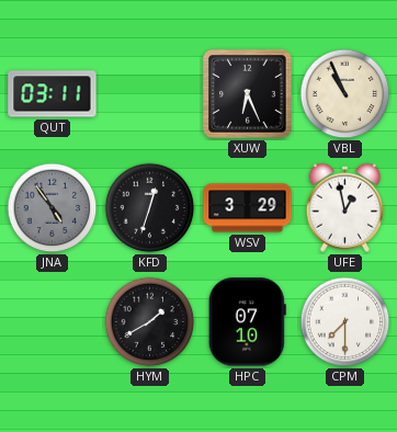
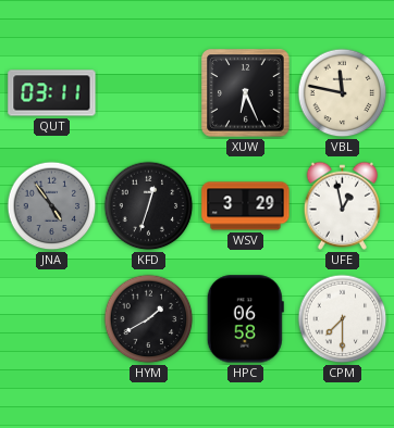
VBL: 10:56 -> 11:47 (343, 93)
HPC: 07:10 -> 06:58 (245, 319)
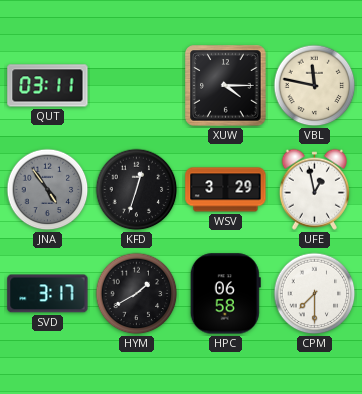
XUW: 6:26 -> 4:15 (226, 86)
SVD: none -> 3:17 (48, 294)
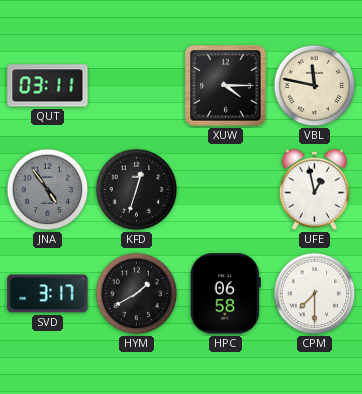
WSV: 3:29 -> none (226, 190)
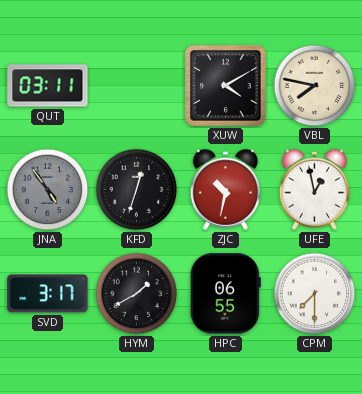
XUW: 4:15 -> 4:10 (226, 86)
VBL: 11:47 -> 7:47 (315, 86)
ZJC: none -> 10:32 (225, 189)
HPC: 06:58 -> 06:55 (225, 294)
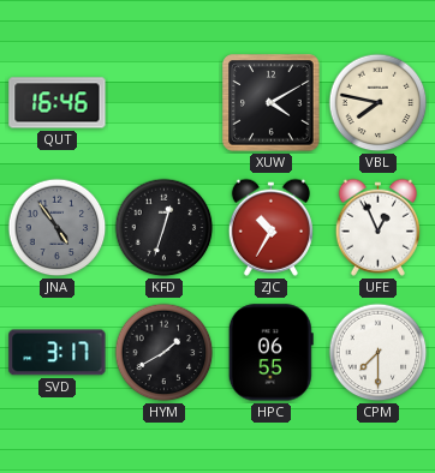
QUT: 03:11 -> 16:46 (58, 103)
ZJC: 10:32 -> 10:35 (270, 227)
UFE: 12:58 -> 12:56 (377, 227)
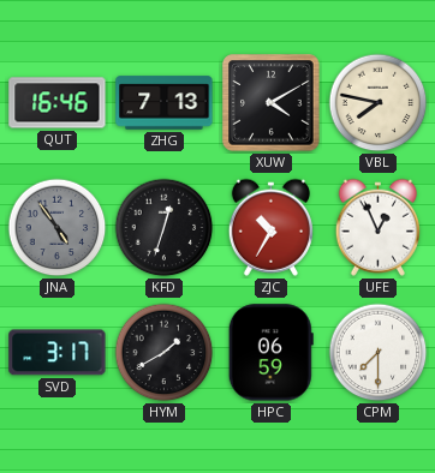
ZHG: none -> 7:13 (165, 103)
HPC: 06:55 -> 06:59 (270, 353)
